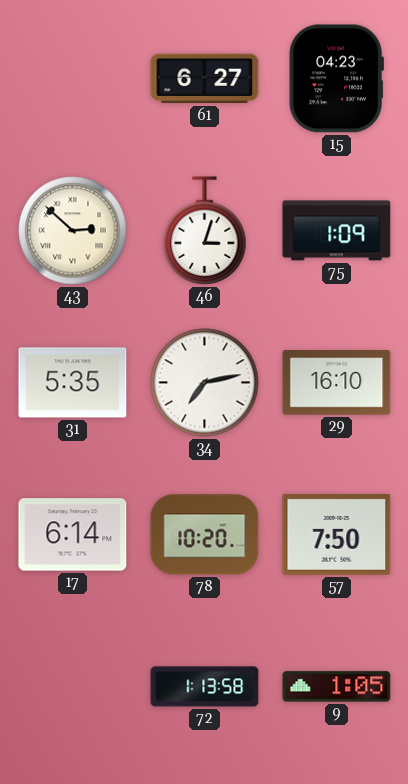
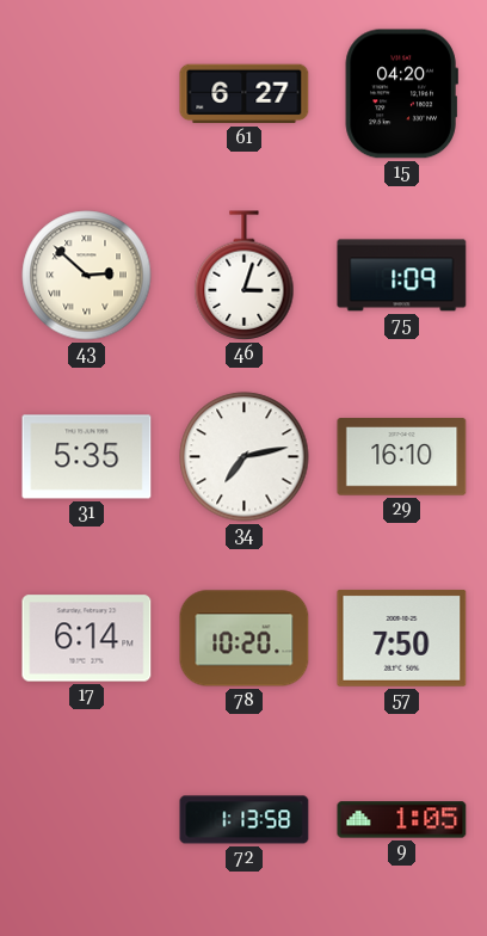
15: 04:23 -> 04:20 (401, 94)
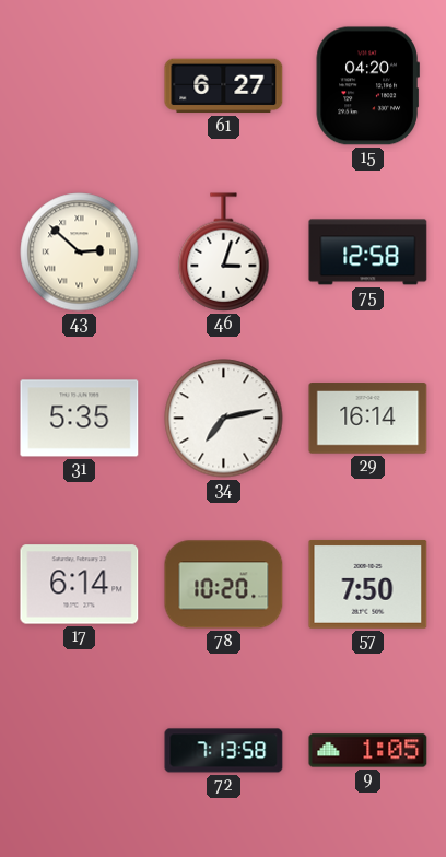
75: 1:09 -> 12:58 (368, 253)
29: 16:10 -> 16:14 (368, 419)
72: 1:13 -> 7:13 (224, 751)
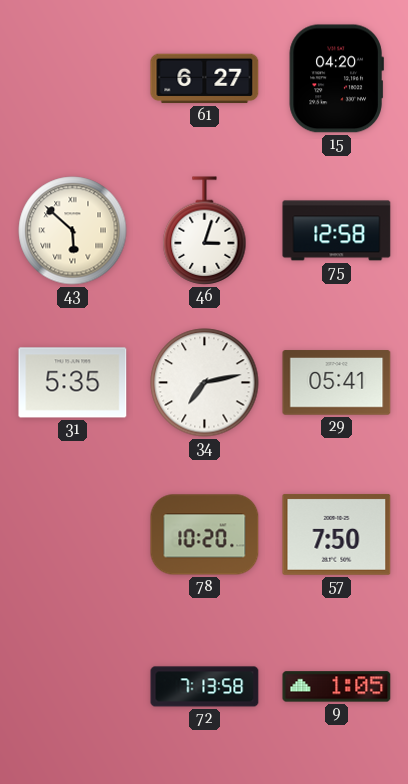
43: 2:52 -> 5:52 (73, 231)
29: 16:14 -> 05:41 (337, 383)
17: 6:14 -> none (80, 585)
